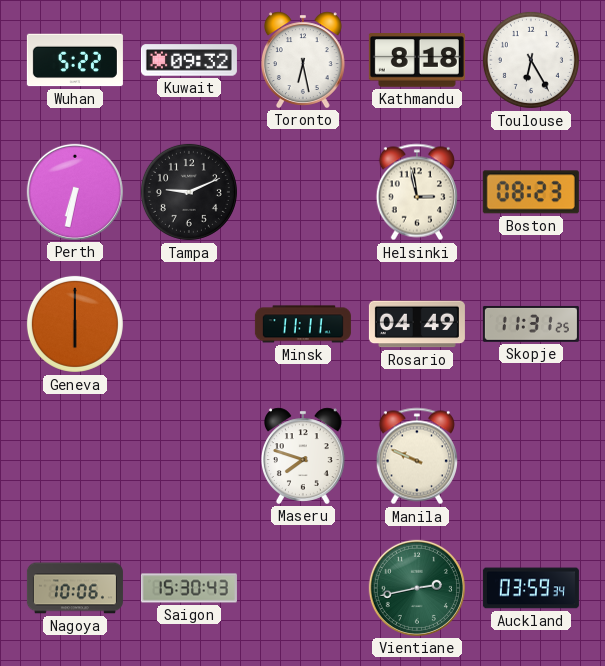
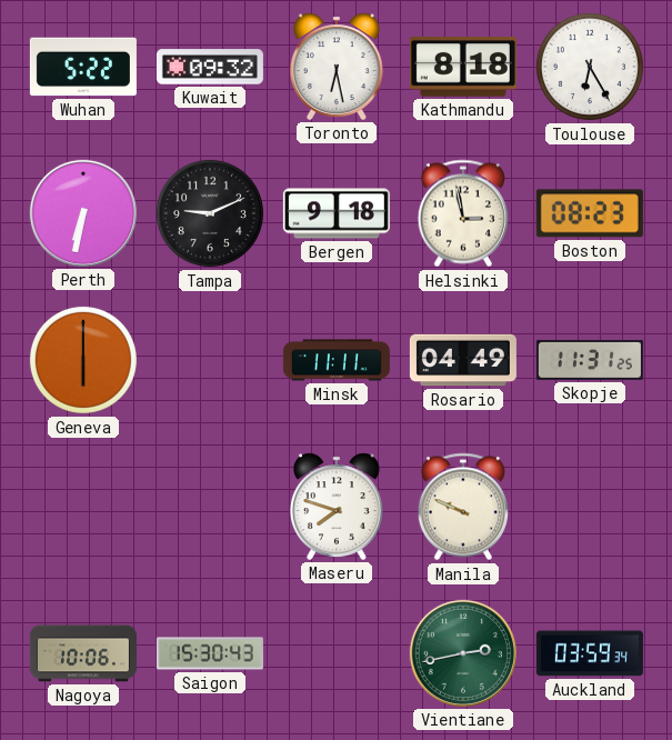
Bergen: none -> 9:18 (337, 213)
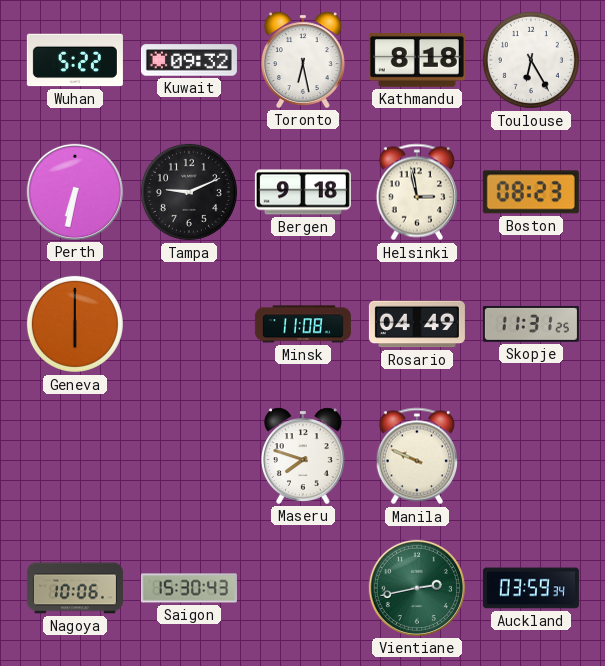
Minsk: 11:11 -> 11:08 (303, 324)
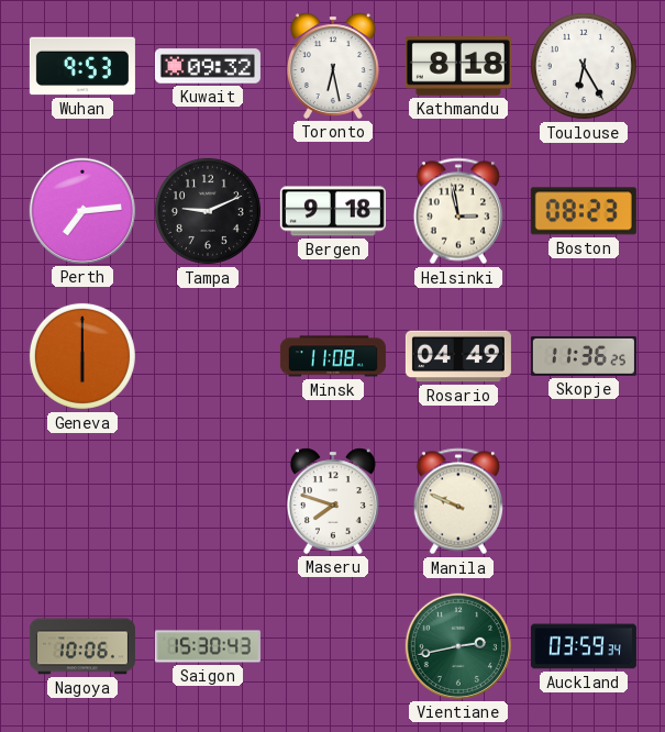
Wuhan: 5:22 -> 9:53 (82, 66)
Perth: 6:32 -> 7:14 (82, 211)
Skopje: 11:31 -> 11:36 (584, 356)
